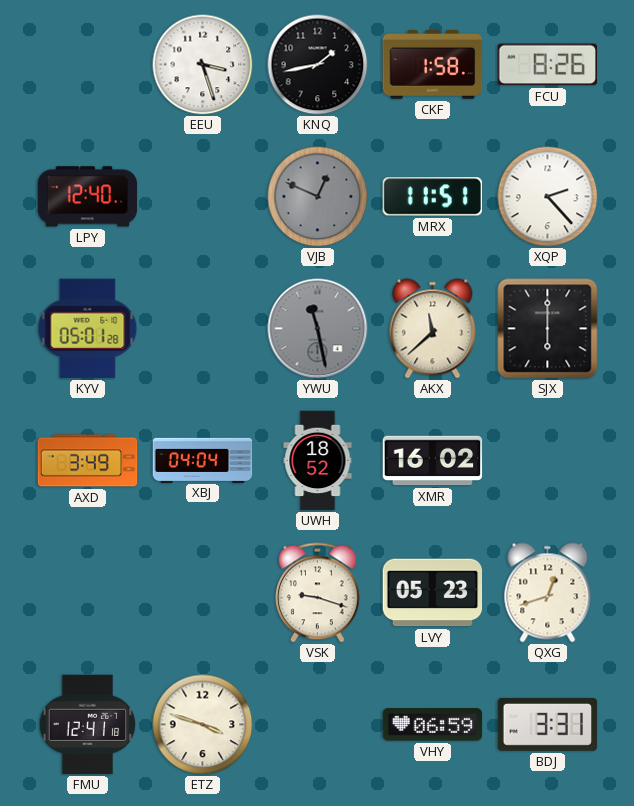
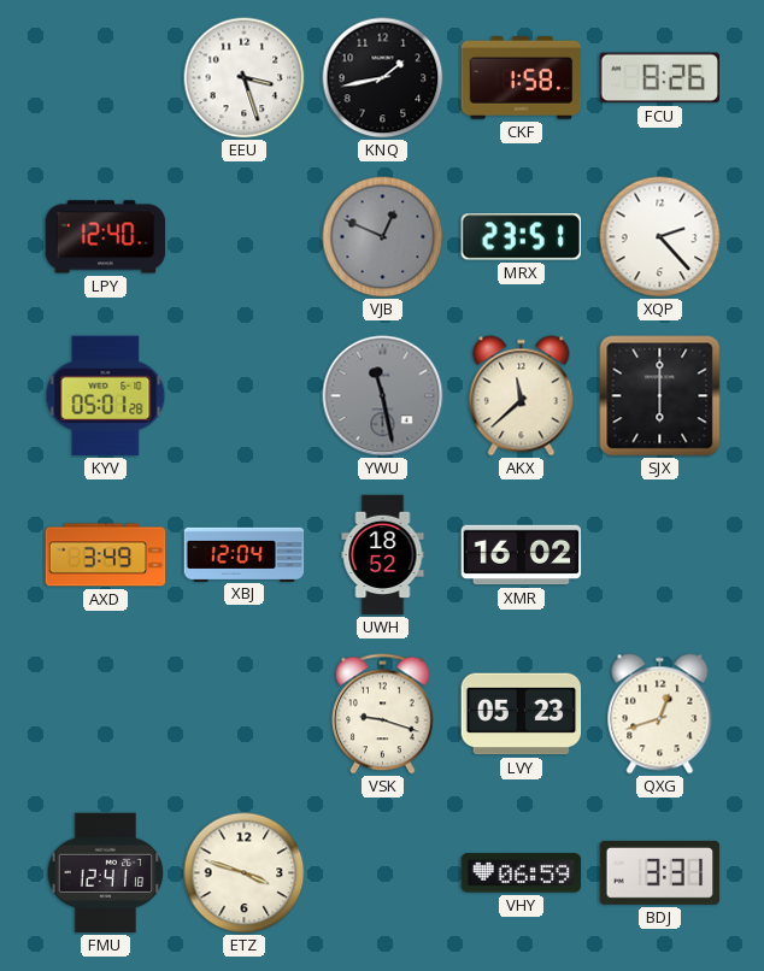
MRX: 11:51 -> 23:51 (521, 237)
XBJ: 04:04 -> 12:04 (245, 554)
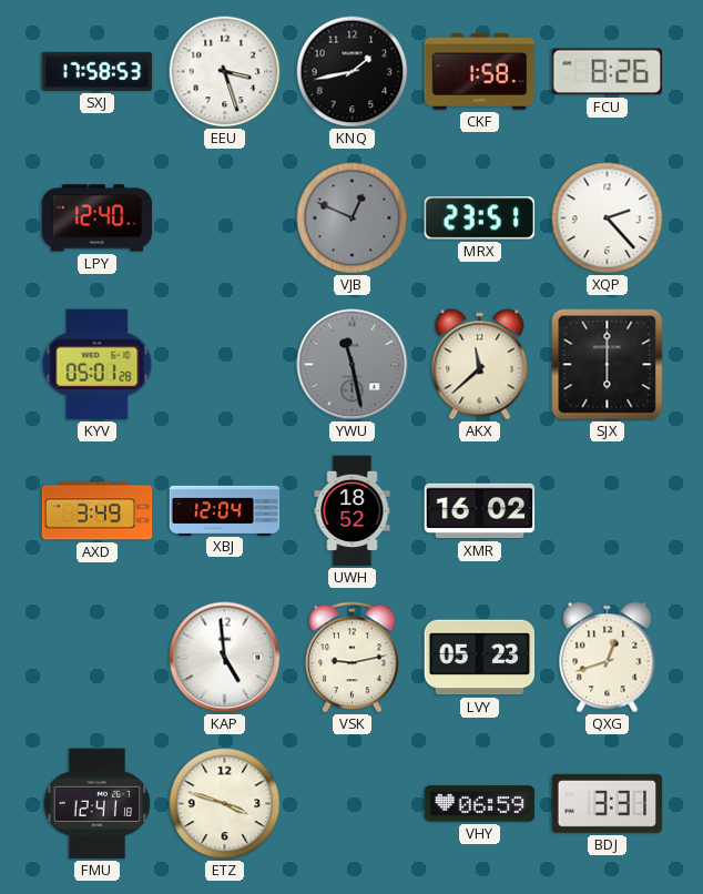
SXJ: none -> 17:58 (98, 71)
KAP: none -> 4:59 (225, 658)
VSK: 9:18 -> 9:13 (353, 658)
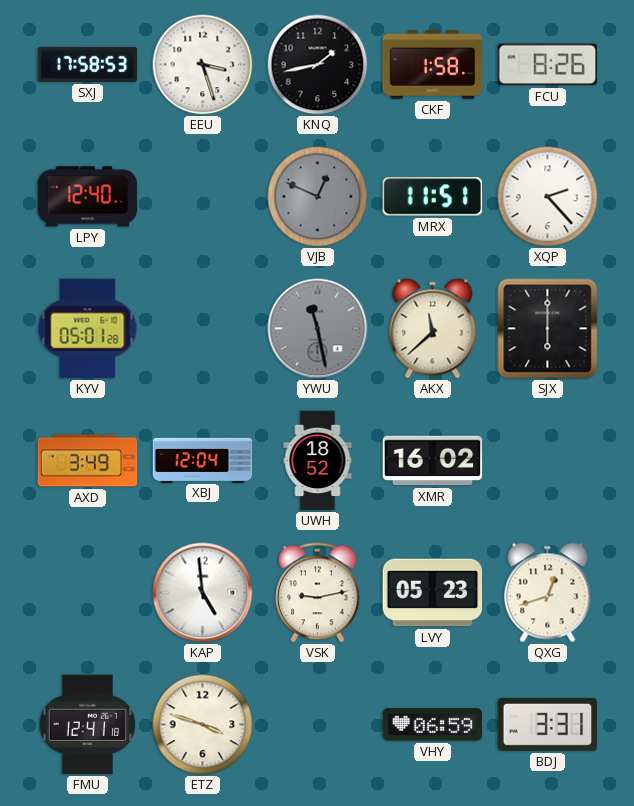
MRX: 23:51 -> 11:51 (432, 197)
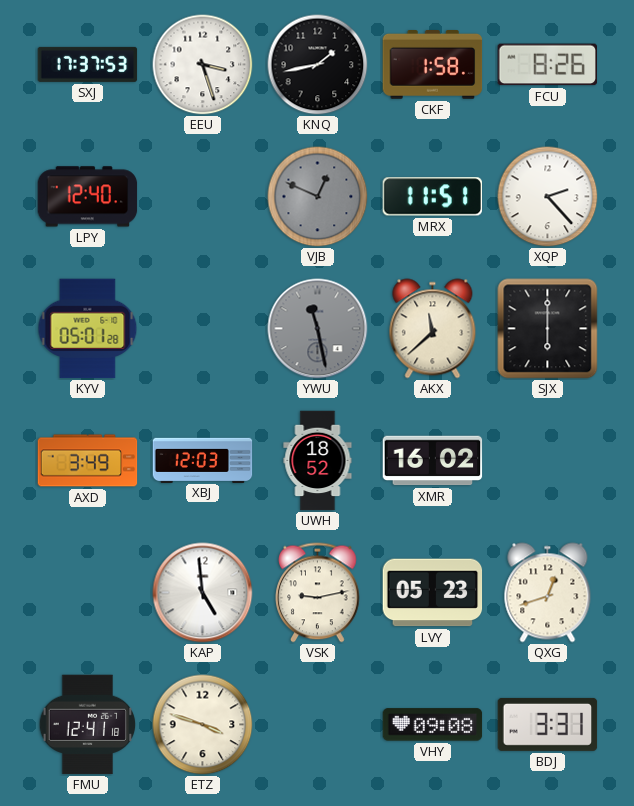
SXJ: 17:58 -> 17:37 (88, 64)
XBJ: 12:04 -> 12:03 (203, 460)
VHY: 06:59 -> 09:08 (433, 725)
